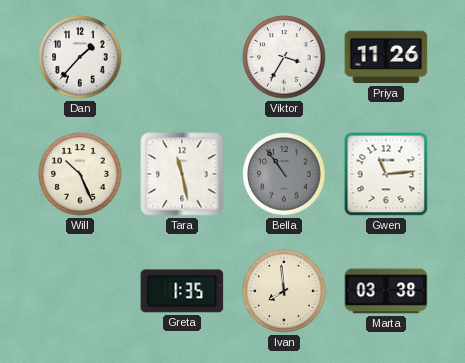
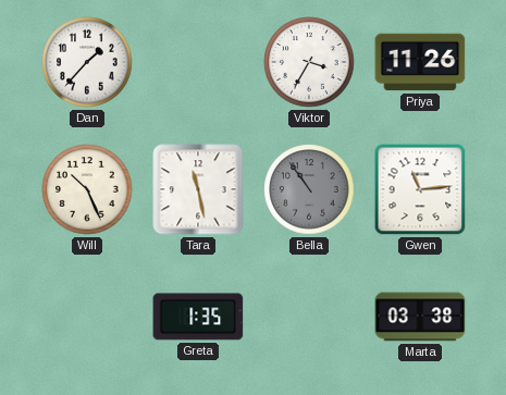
Ivan: 7:59 -> none (284, 291)
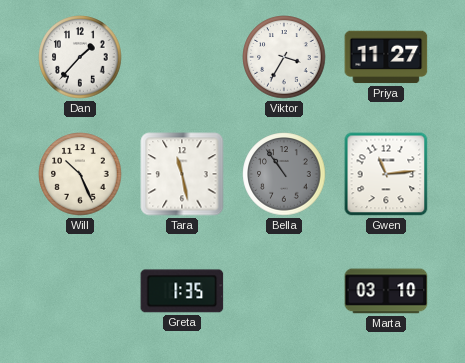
Priya: 11:26 -> 11:27 (386, 57)
Marta: 03:38 -> 03:10 (386, 291)
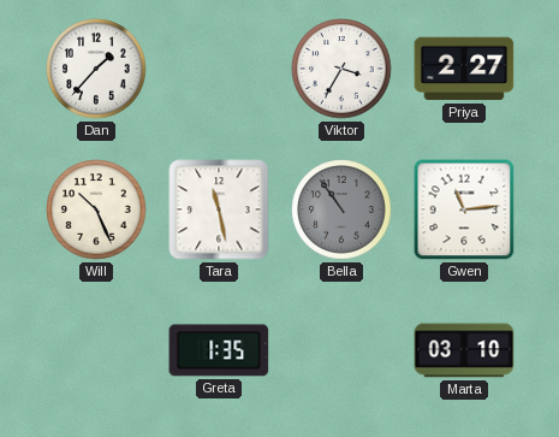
Priya: 11:27 -> 2:27 (464, 69)
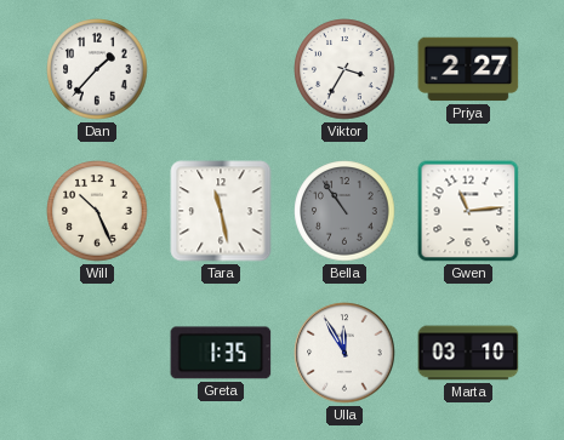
Ulla: none -> 11:55 (344, 353)
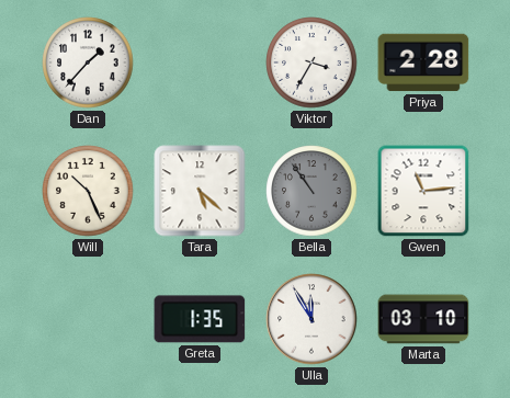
Priya: 2:27 -> 2:28 (423, 62)
Tara: 11:28 -> 5:22 (200, 191)
